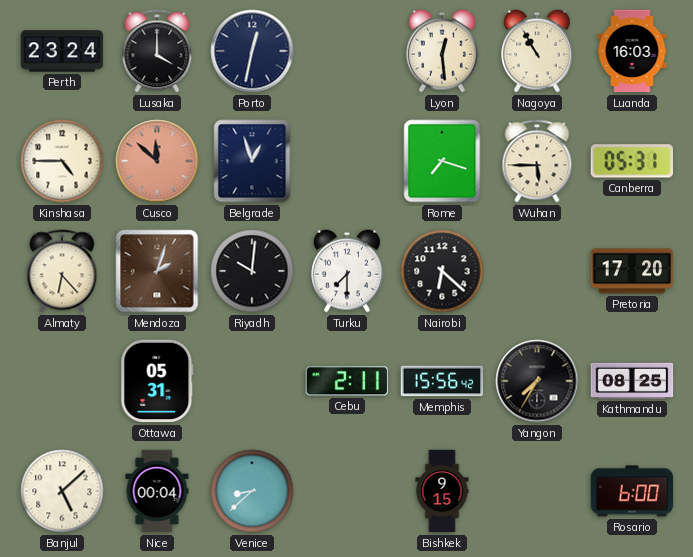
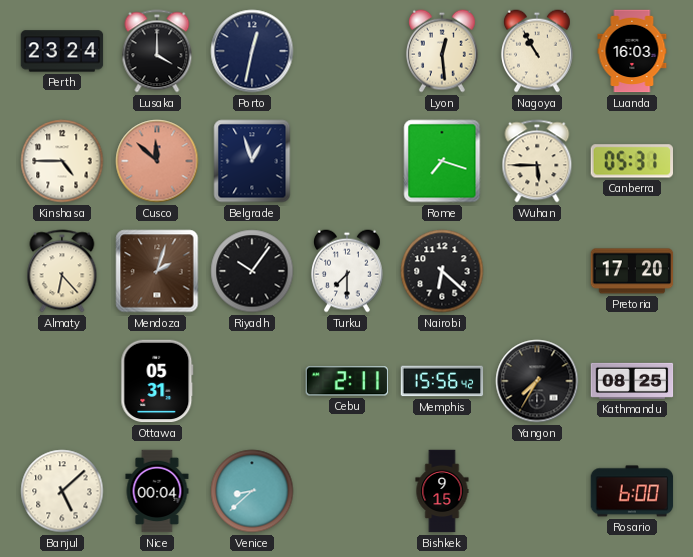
Riyadh: 10:01 -> 10:06 (252, 271)
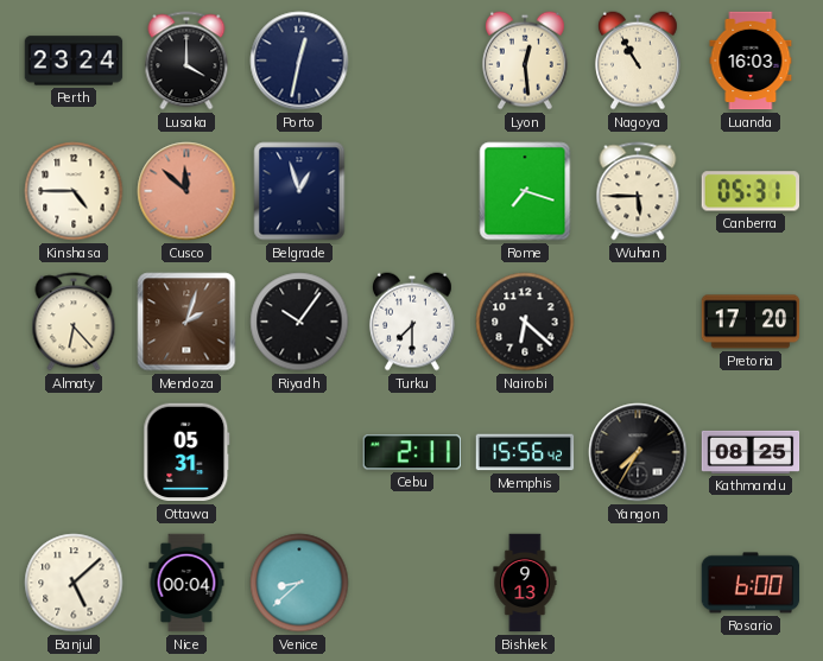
Bishkek: 9:15 -> 9:13 (525, 583)
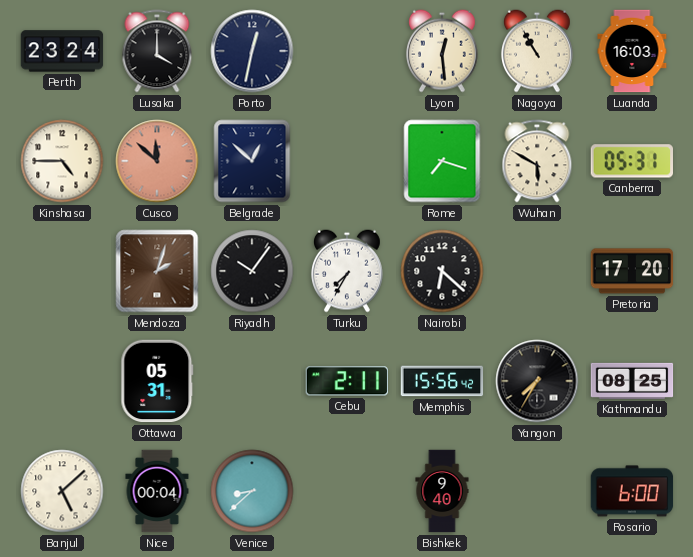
Belgrade: 12:57 -> 12:52 (252, 161)
Wuhan: 5:45 -> 5:50 (537, 161)
Almaty: 6:23 -> none (74, 322)
Turku: 7:30 -> 7:35 (347, 271)
Bishkek: 9:13 -> 9:40 (442, 491)
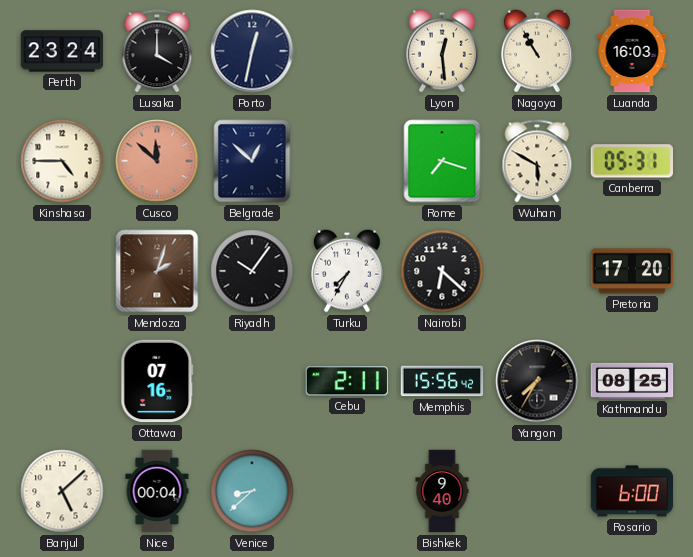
Ottawa: 05:31 -> 07:16 (157, 381)
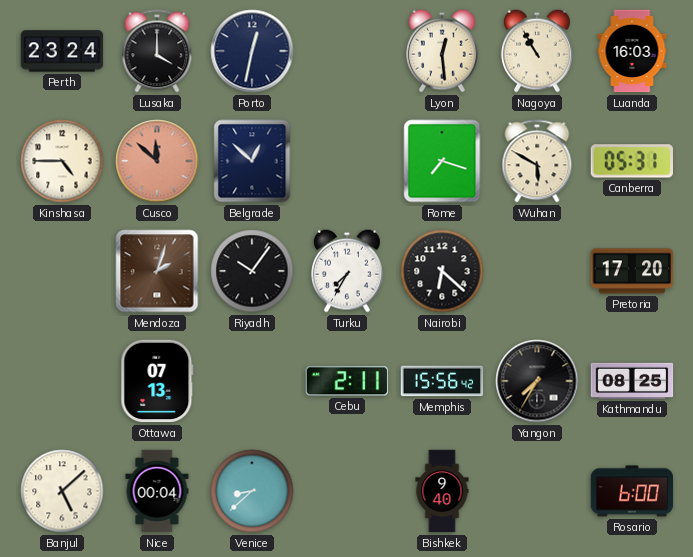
Ottawa: 07:16 -> 07:13 (157, 381)
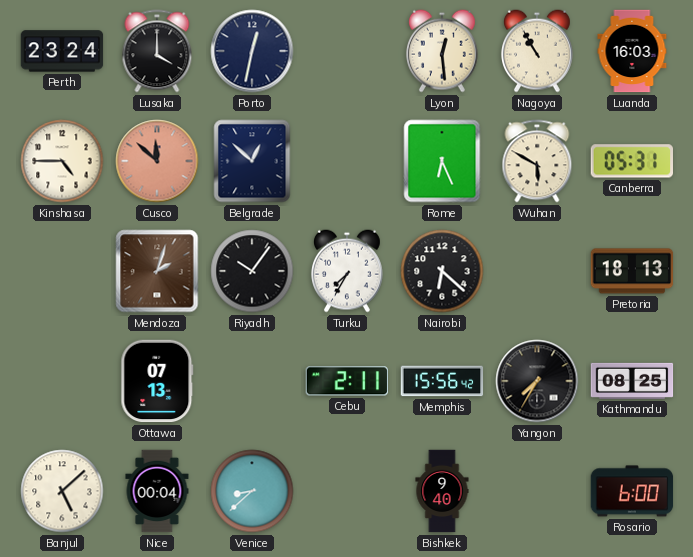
Rome: 7:18 -> 6:26 (442, 161)
Pretoria: 17:20 -> 18:13 (632, 271)
